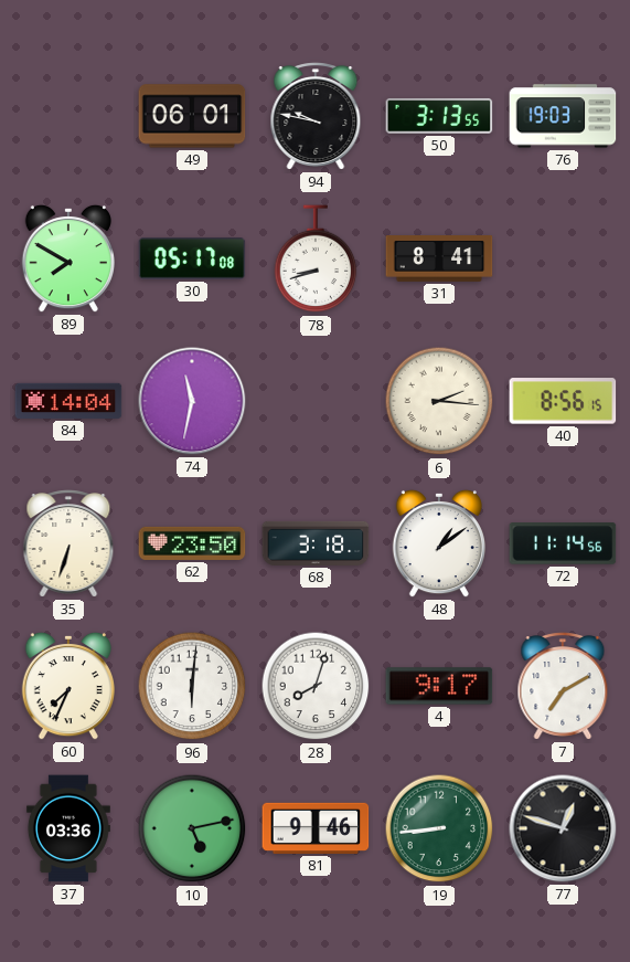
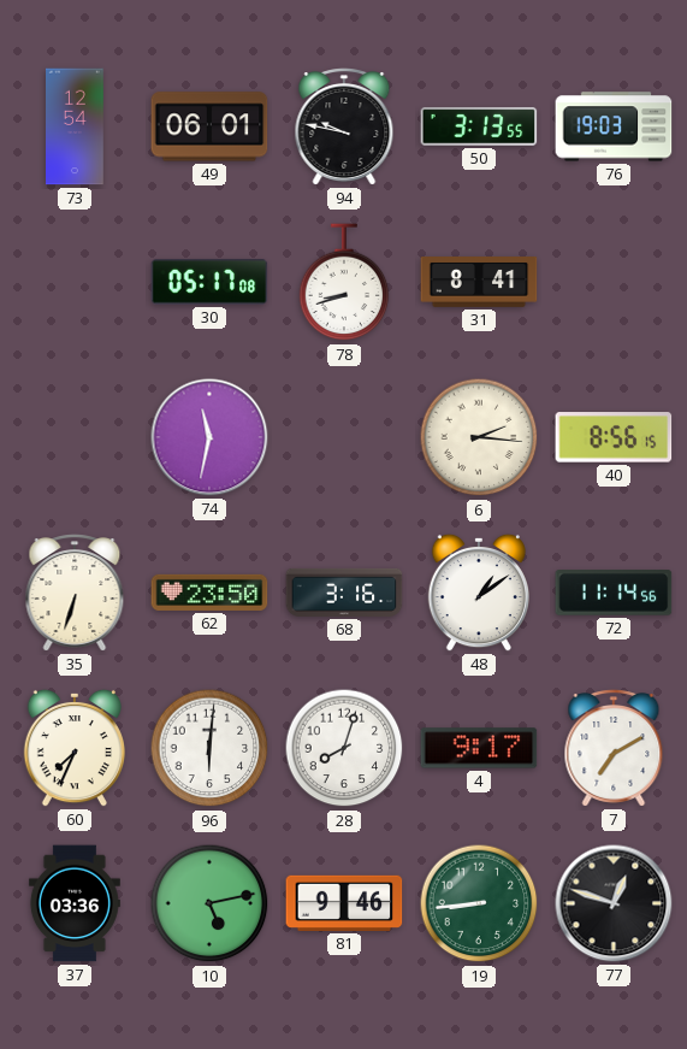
73: none -> 12:54 (76, 126)
89: 7:50 -> none (67, 258)
84: 14:04 -> none (68, 401)
68: 3:18 -> 3:16 (344, 593)
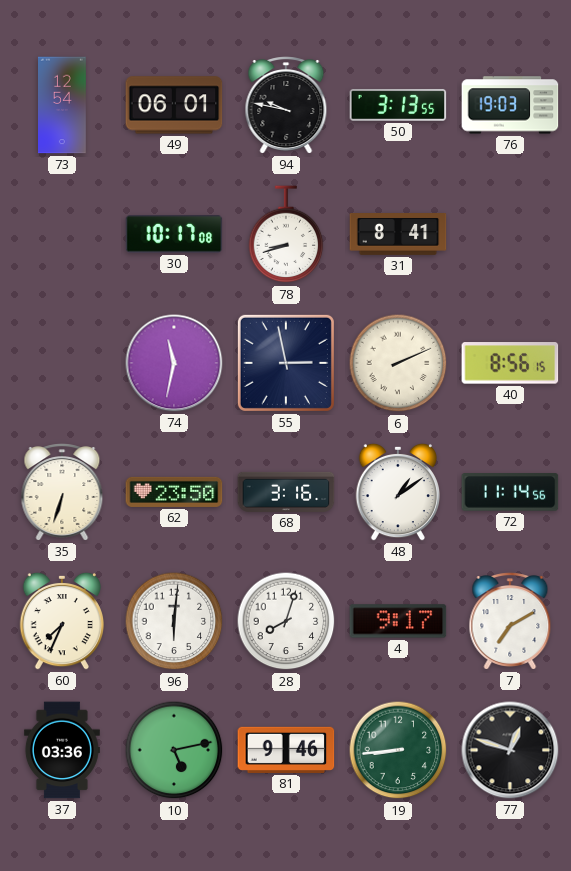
30: 05:17 -> 10:17 (174, 234)
55: none -> 2:58 (286, 363)
6: 2:16 -> 2:11 (398, 363)
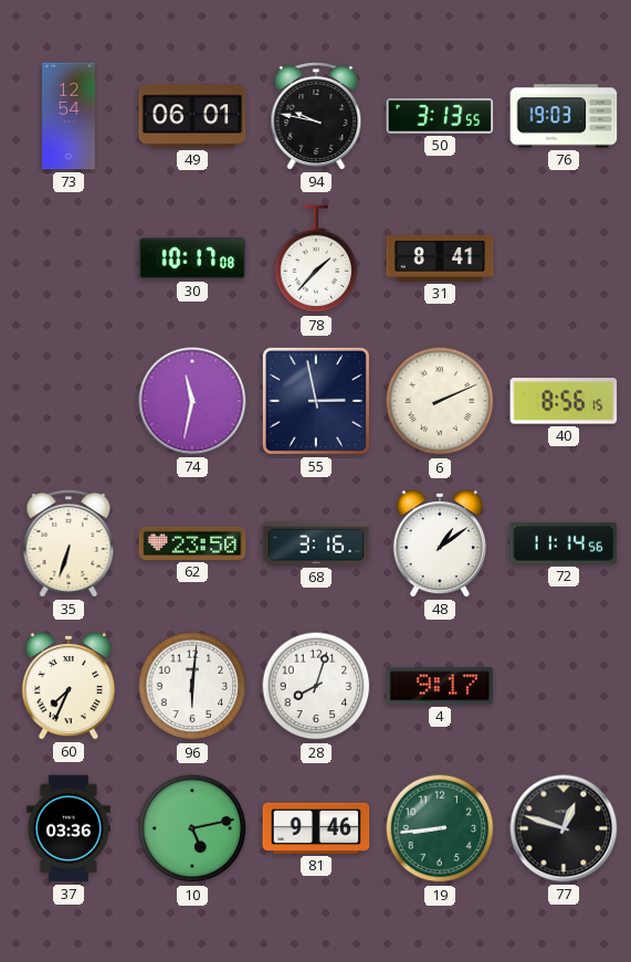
78: 8:42 -> 1:37 (316, 260)
7: 7:10 -> none (510, 621)
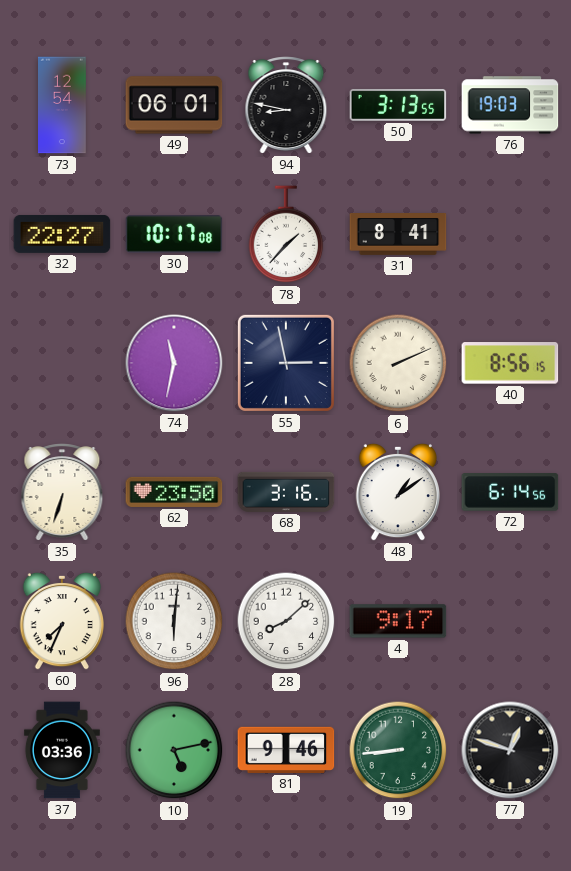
94: 9:47 -> 8:47 (286, 105)
32: none -> 22:27 (62, 234)
72: 11:14 -> 6:14 (510, 492)
28: 8:03 -> 8:08 (286, 621)
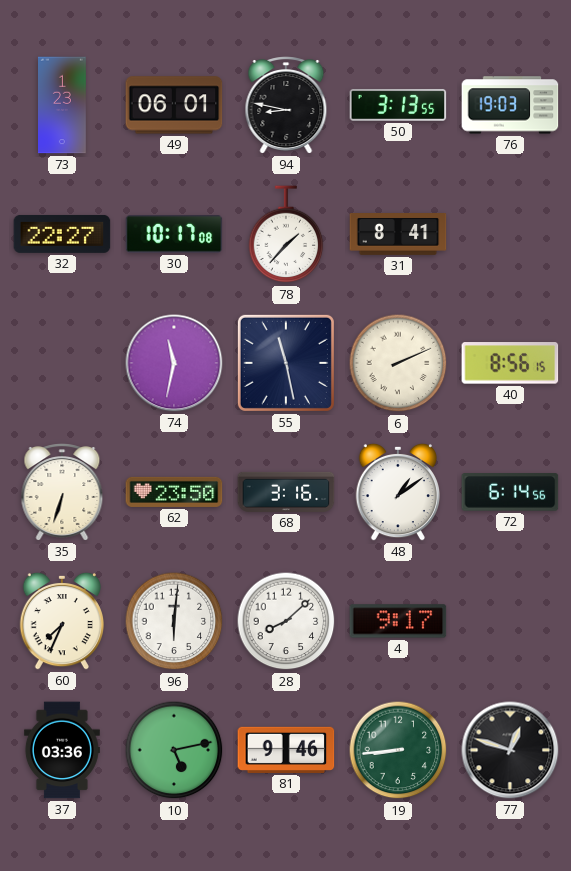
73: 12:54 -> 1:23 (63, 105)
55: 2:58 -> 11:28 (286, 363)
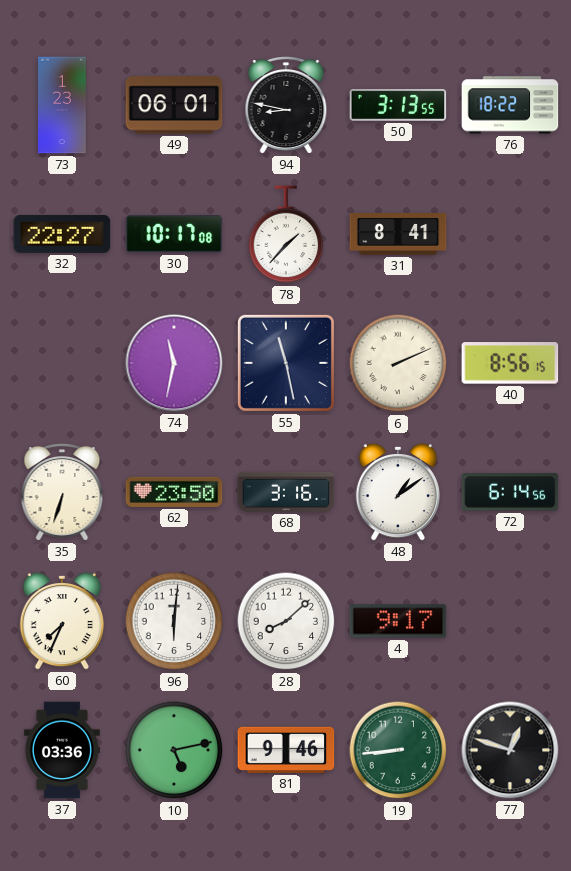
76: 19:03 -> 18:22 (510, 105)
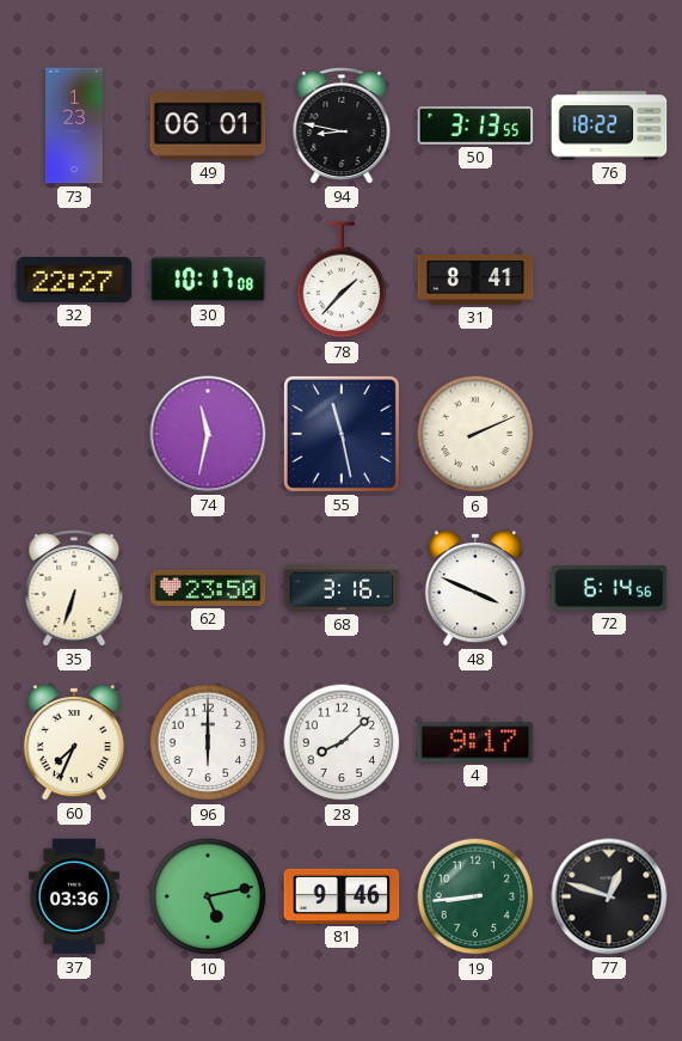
40: 8:56 -> none (510, 363)
48: 1:09 -> 3:49 (474, 588)
96: 6:01 -> 6:00 (208, 742)
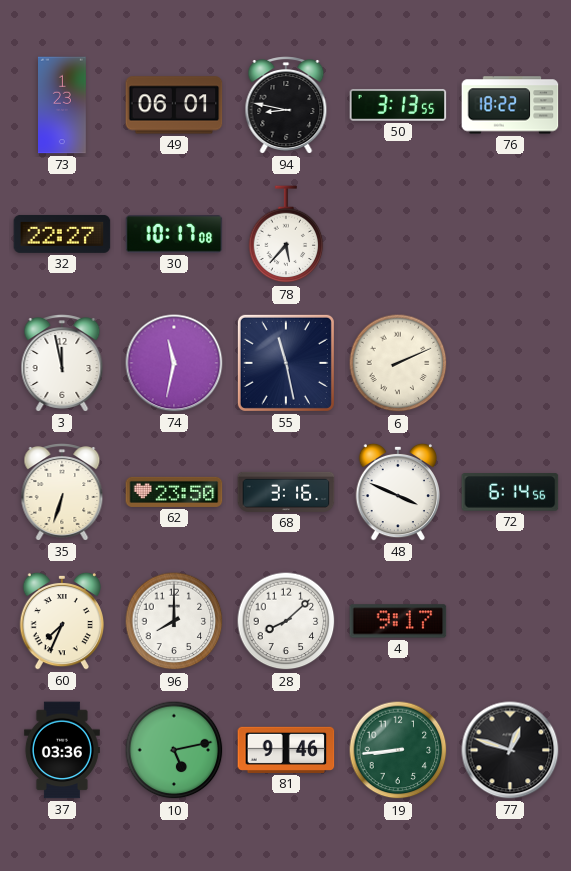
78: 1:37 -> 5:37 (286, 235)
31: 8:41 -> none (475, 281)
3: none -> 11:58 (62, 363)
96: 6:00 -> 8:00 (174, 621)
